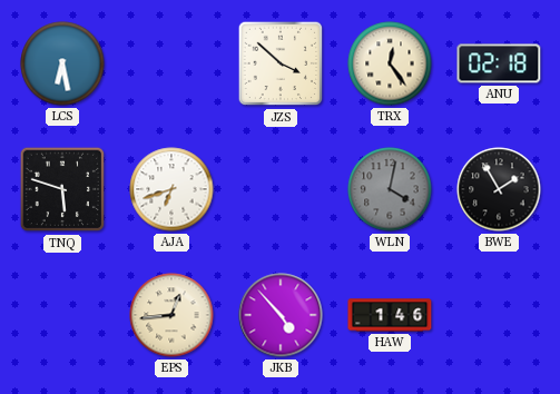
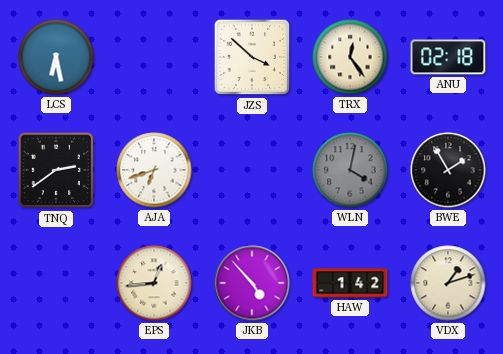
TNQ: 5:48 -> 2:39 (56, 170)
HAW: 1:46 -> 1:42 (350, 283)
VDX: none -> 1:12 (448, 283)
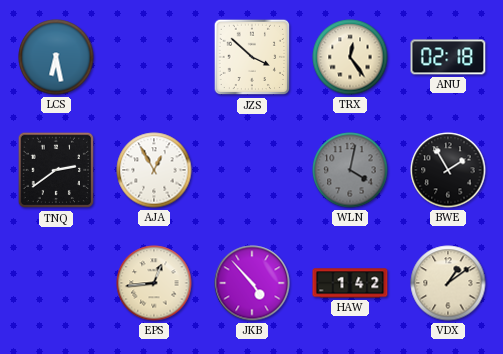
AJA: 6:42 -> 12:55 (154, 170)
VDX: 1:12 -> 1:09 (448, 283)
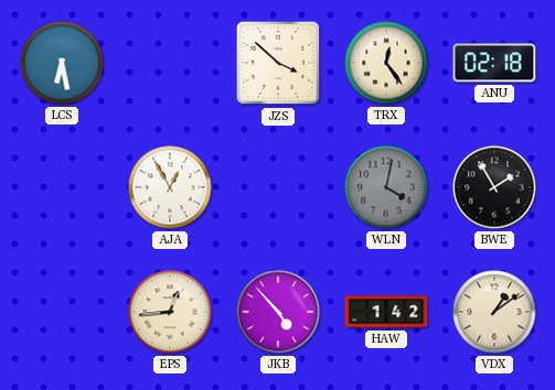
TNQ: 2:39 -> none (56, 170)
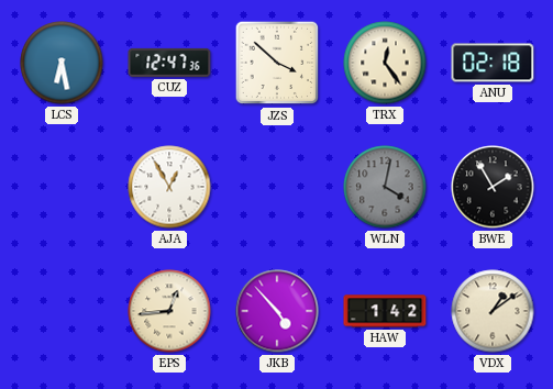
CUZ: none -> 12:47 (169, 63)
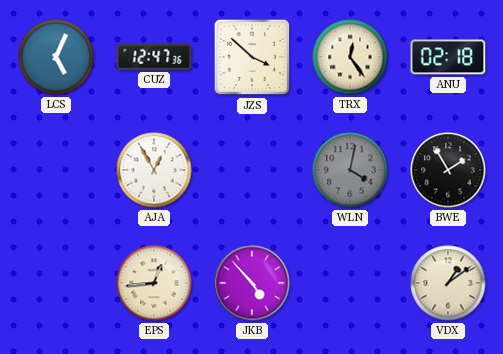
LCS: 6:28 -> 5:04 (56, 57)
HAW: 1:42 -> none (385, 311)
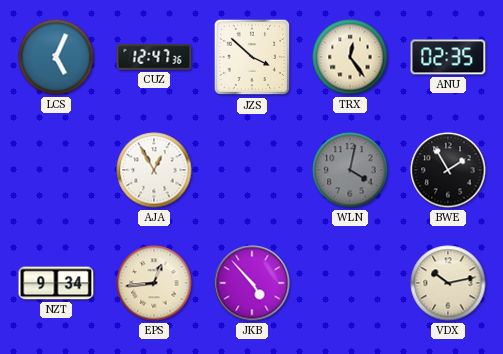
ANU: 02:18 -> 02:35 (448, 57)
NZT: none -> 9:34 (56, 283)
VDX: 1:09 -> 10:13 (448, 283)
